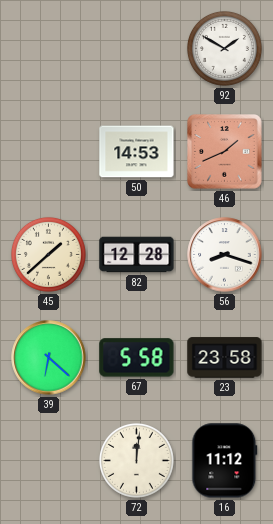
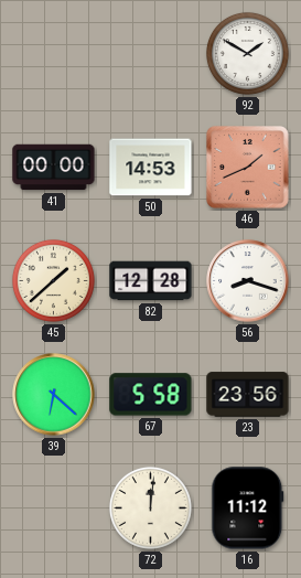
41: none -> 00:00 (54, 168)
23: 23:58 -> 23:56 (248, 395)
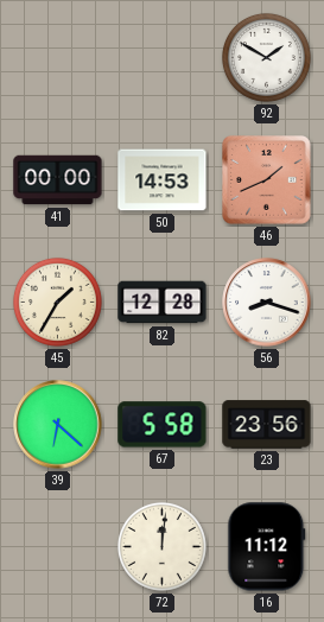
45: 1:38 -> 1:35 (57, 302)
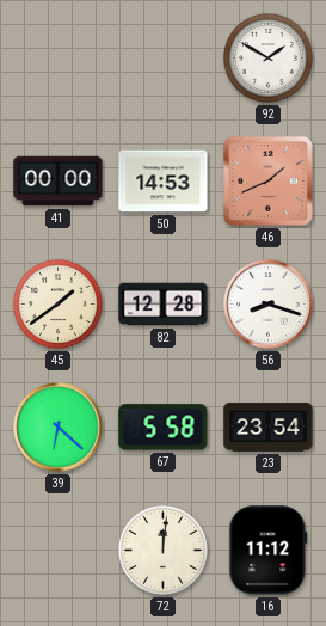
45: 1:35 -> 1:39 (57, 303)
23: 23:56 -> 23:54 (269, 428)
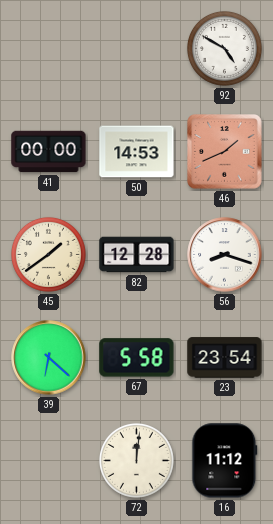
92: 1:50 -> 4:50 (224, 48)
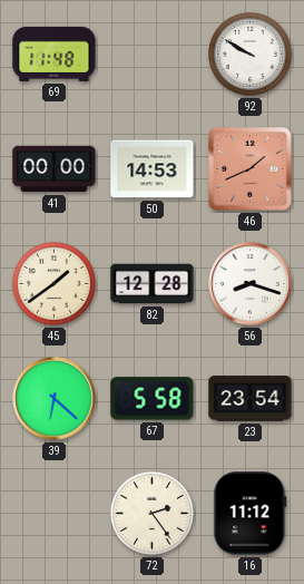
69: none -> 11:48 (55, 53)
92: 4:50 -> 9:50 (249, 53)
72: 12:01 -> 2:24 (151, 513)
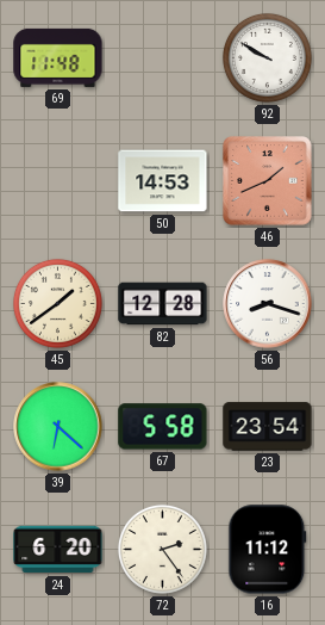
41: 00:00 -> none (55, 169)
24: none -> 6:20 (58, 550)
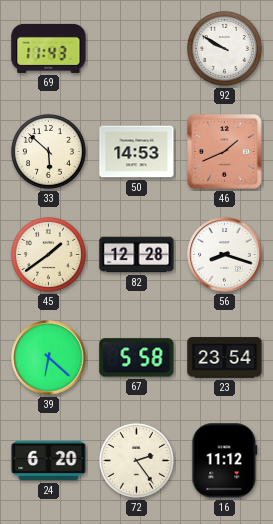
69: 11:48 -> 11:43 (49, 48)
33: none -> 5:52 (48, 151)
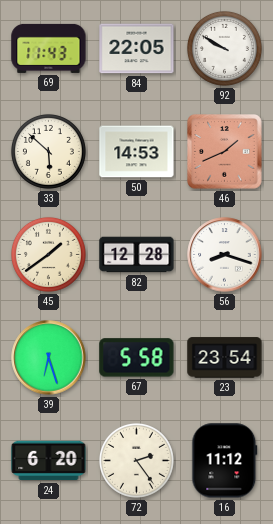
84: none -> 22:05 (137, 49)
39: 6:22 -> 6:27 (49, 358)
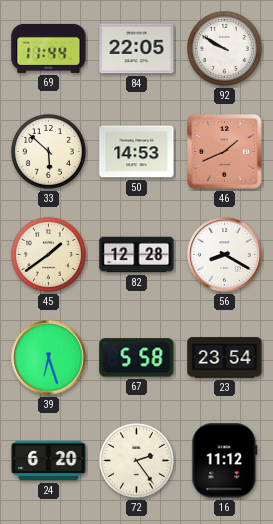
69: 11:43 -> 11:44 (49, 48)
56: 8:18 -> 8:20 (225, 255)
